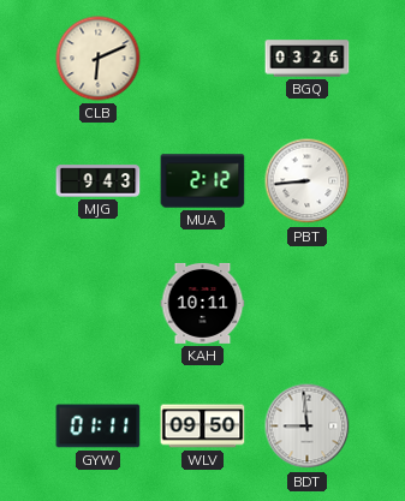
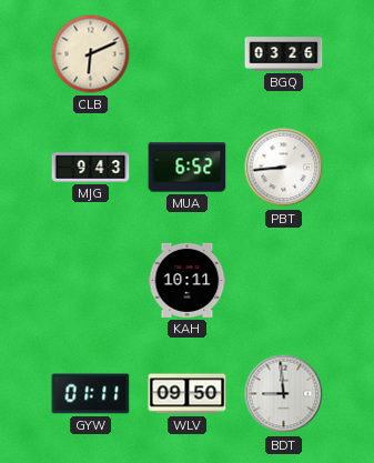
MUA: 2:12 -> 6:52 (188, 168)
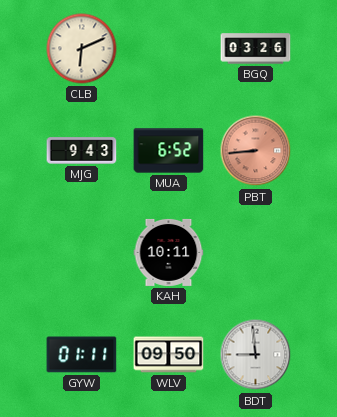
PBT dial: white -> salmon (256, 151)
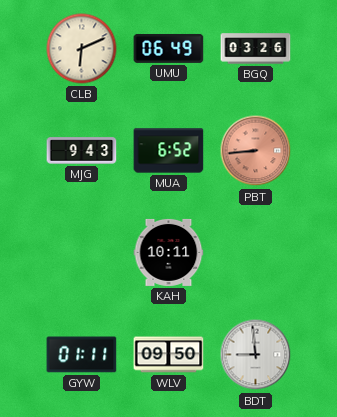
UMU: none -> 06:49 (169, 49)
